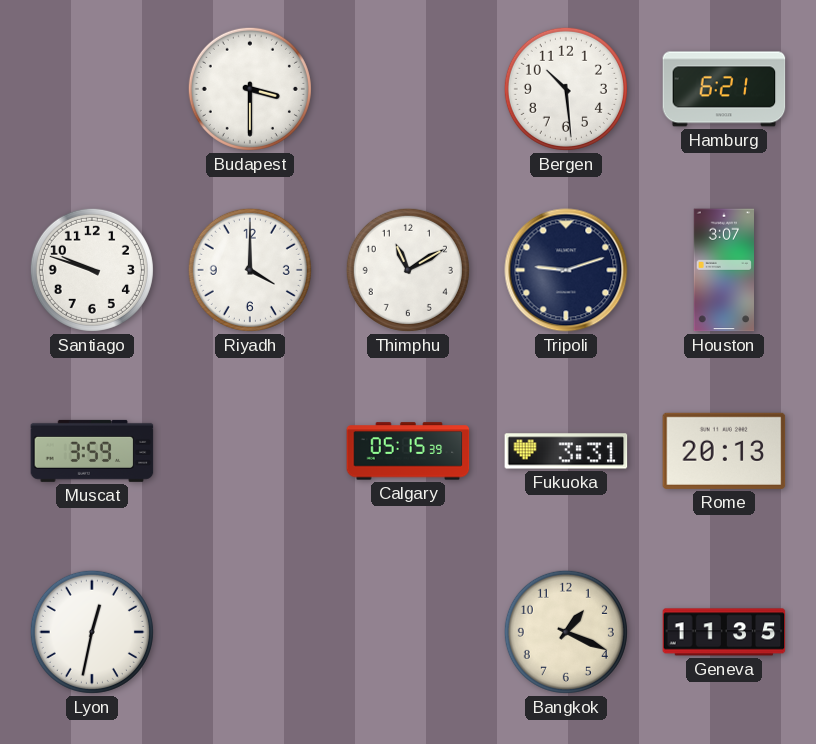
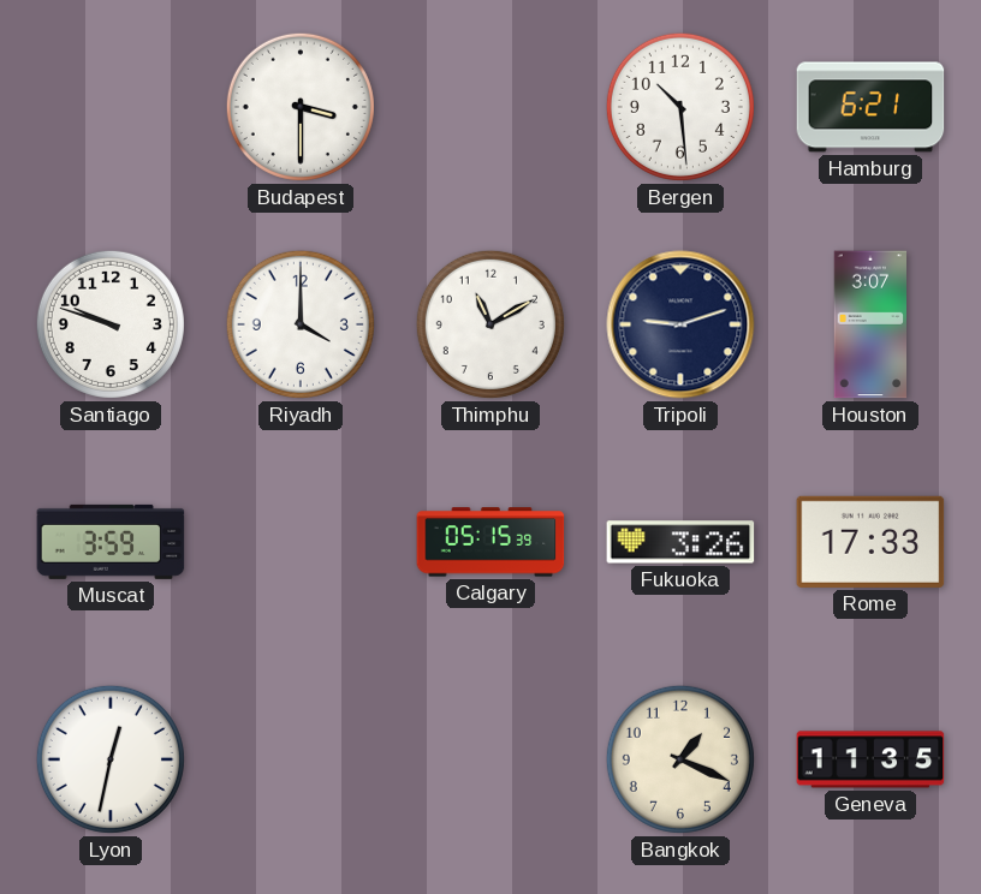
Fukuoka: 3:31 -> 3:26 (680, 542)
Rome: 20:13 -> 17:33 (870, 542)
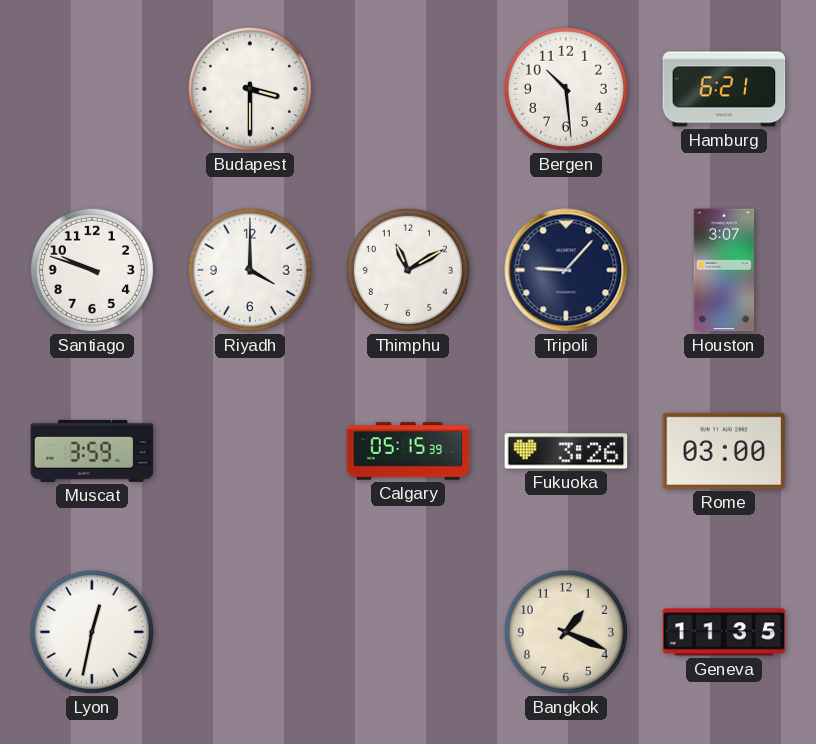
Tripoli: 9:12 -> 9:07 (566, 270)
Rome: 17:33 -> 03:00 (724, 451)
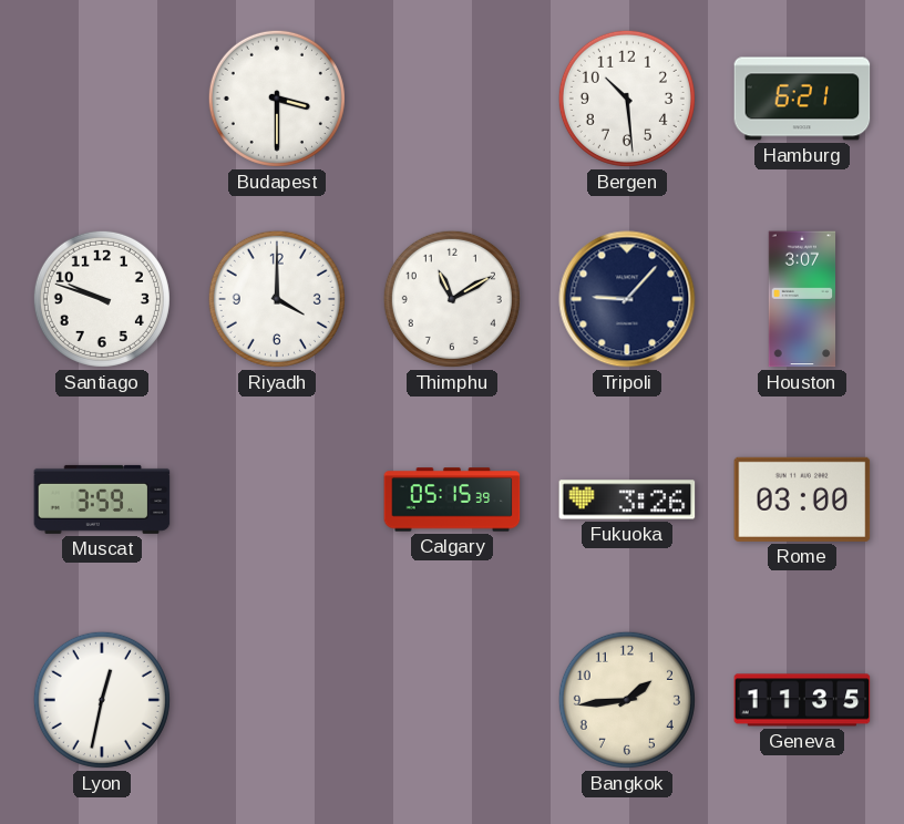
Bangkok: 1:19 -> 1:44 (627, 700)
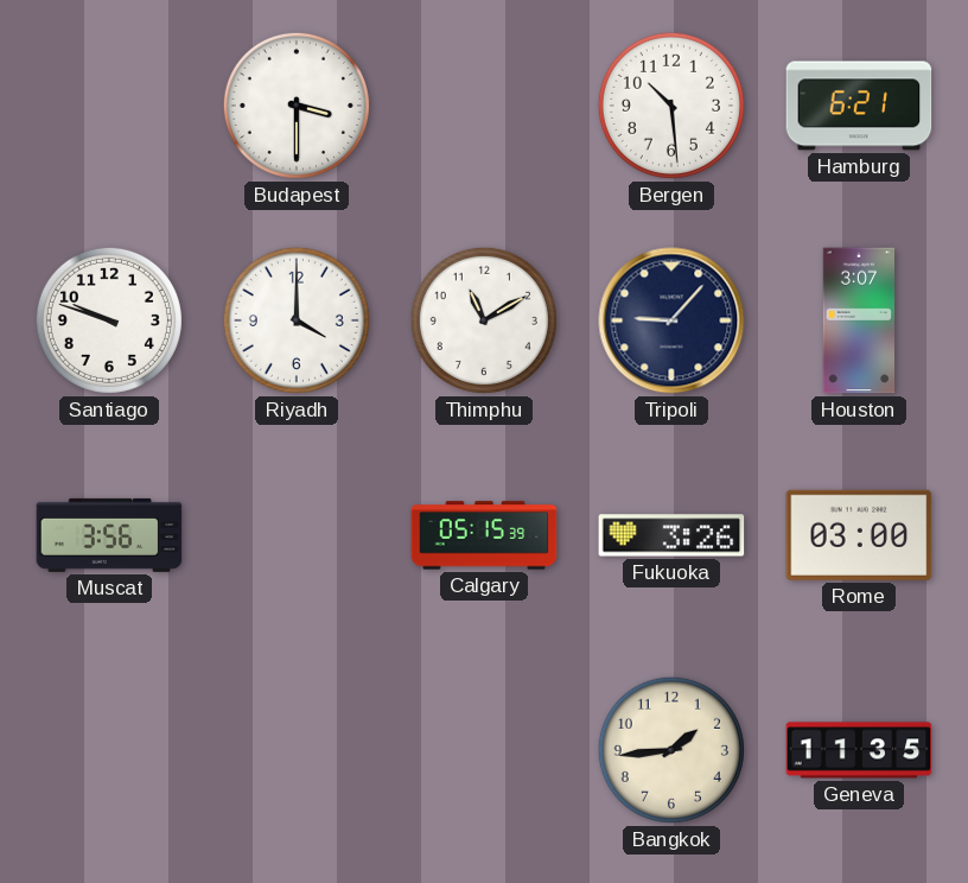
Muscat: 3:59 -> 3:56 (109, 535)
Lyon: 12:32 -> none (102, 700)
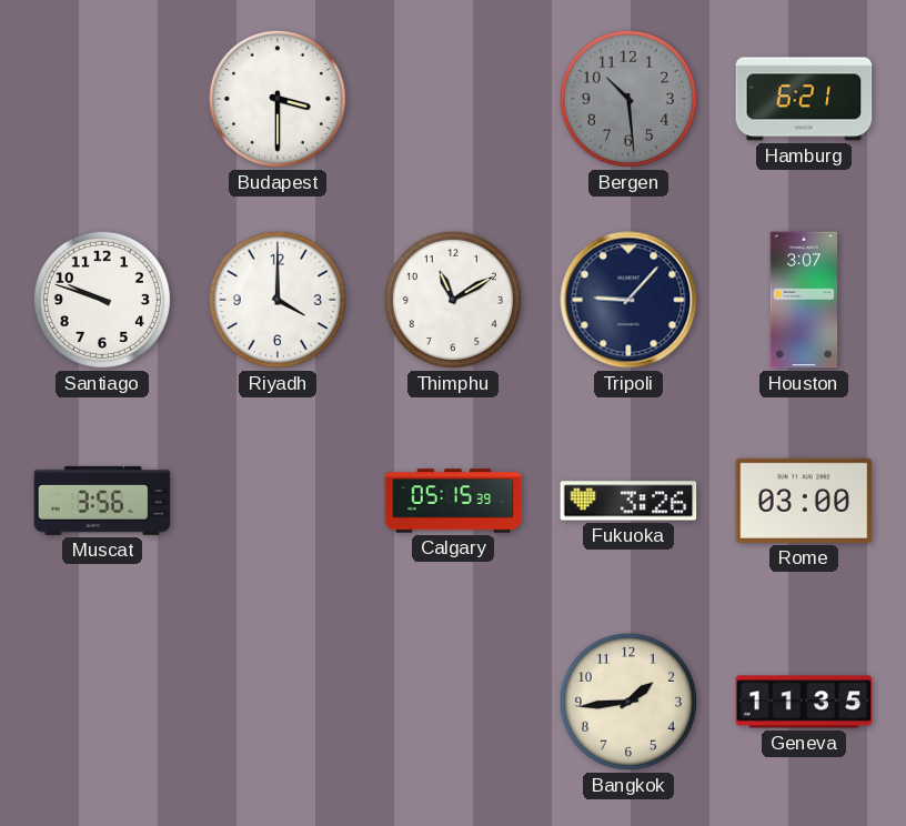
Bergen dial: white -> grey (628, 99)
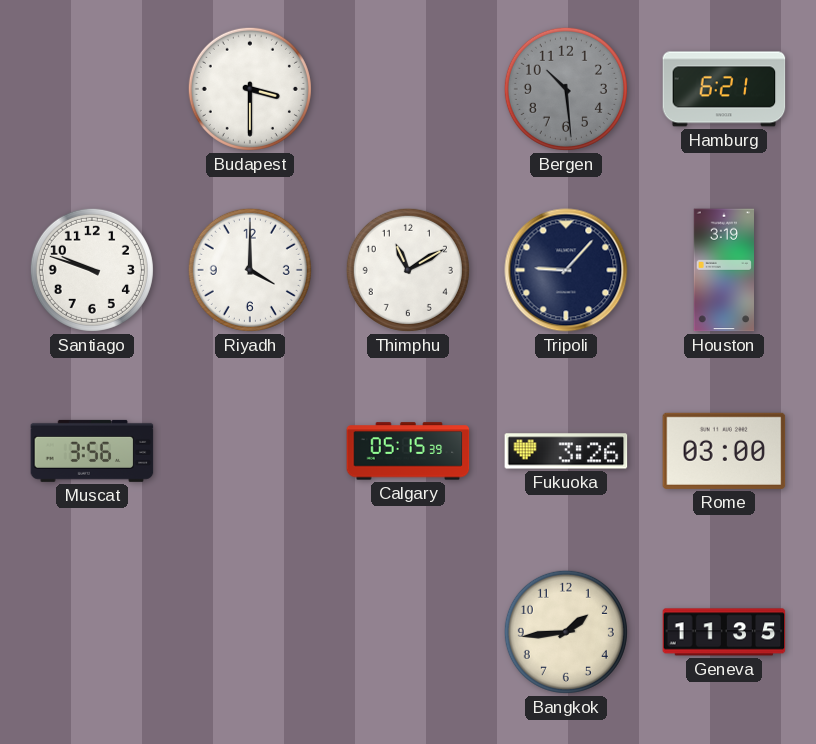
Houston: 3:07 -> 3:19 (724, 270)
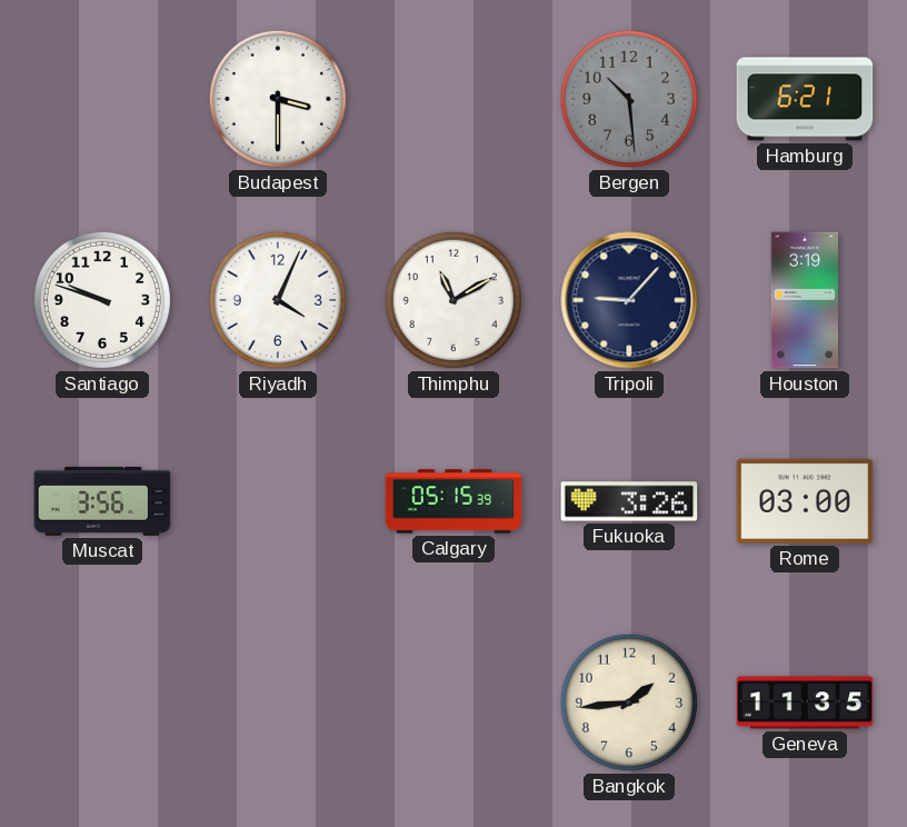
Riyadh: 4:00 -> 4:04 (278, 300)
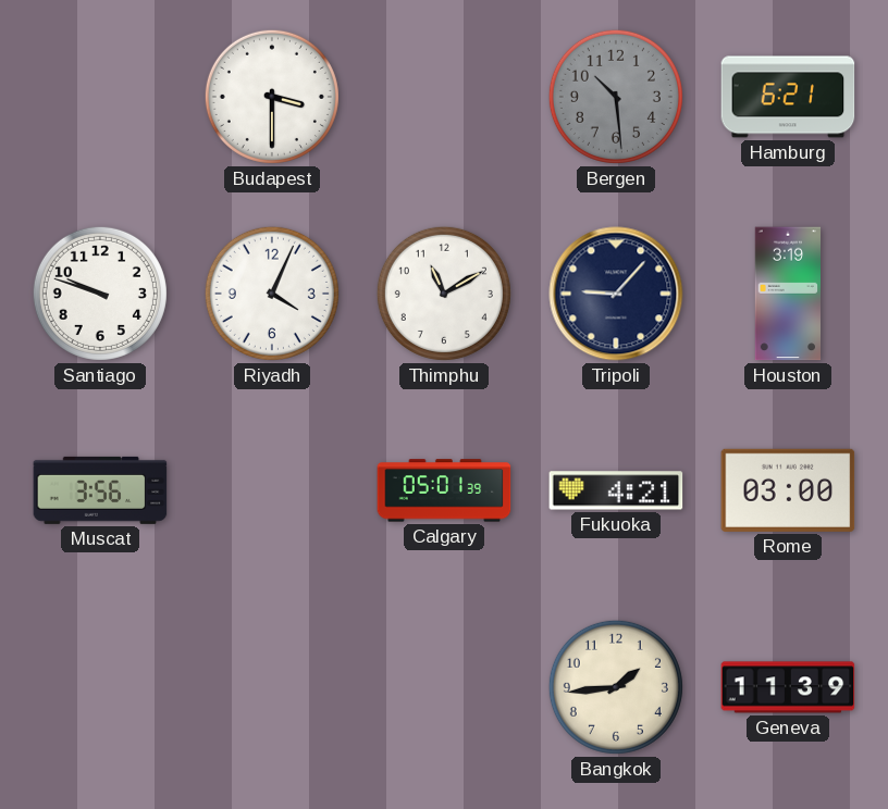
Calgary: 05:15 -> 05:01 (444, 490)
Fukuoka: 3:26 -> 4:21 (616, 490)
Geneva: 11:35 -> 11:39 (788, 687)
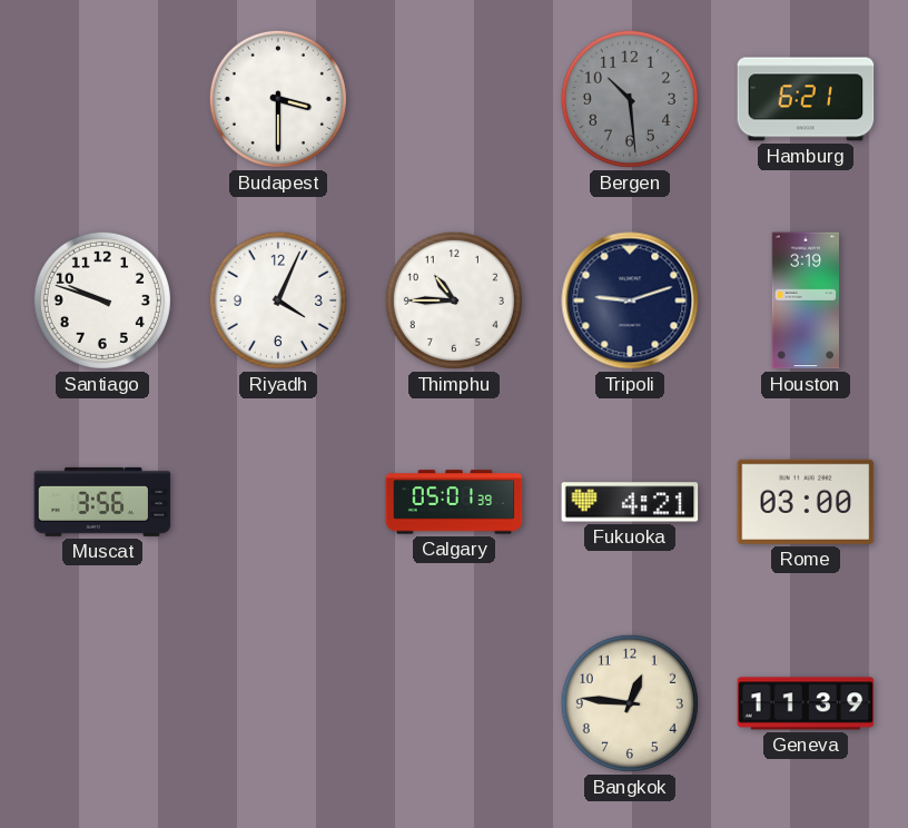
Thimphu: 11:10 -> 10:45 (454, 300)
Tripoli: 9:07 -> 9:12 (630, 300)
Bangkok: 1:44 -> 12:46 (630, 703)
